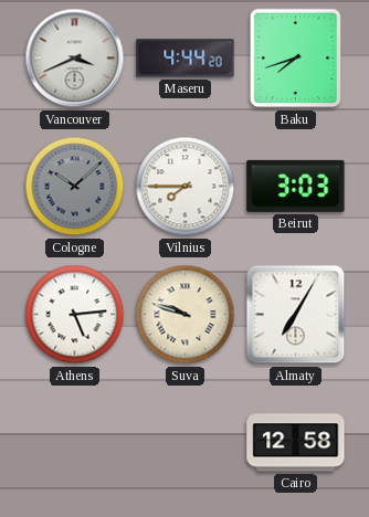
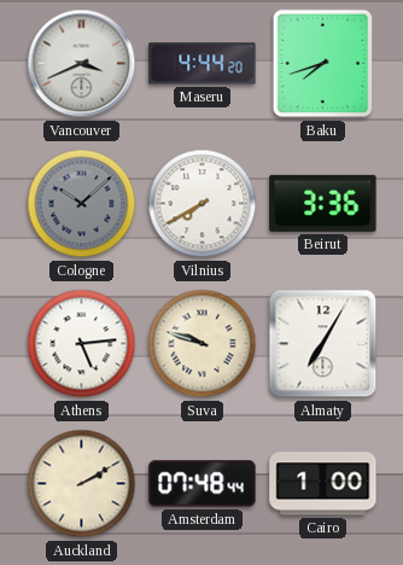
Vilnius: 7:45 -> 7:40 (203, 204)
Beirut: 3:03 -> 3:36 (323, 203)
Auckland: none -> 2:10 (82, 484)
Amsterdam: none -> 07:48 (203, 484)
Cairo: 12:58 -> 1:00 (323, 484)
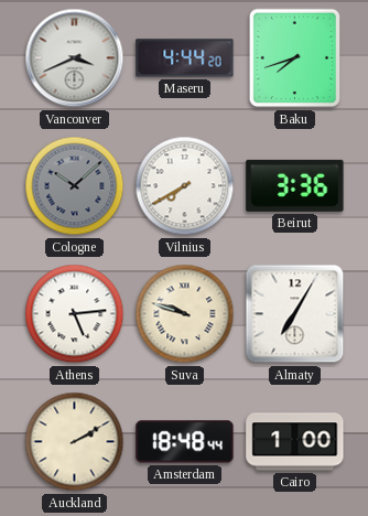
Amsterdam: 07:48 -> 18:48 (185, 442)
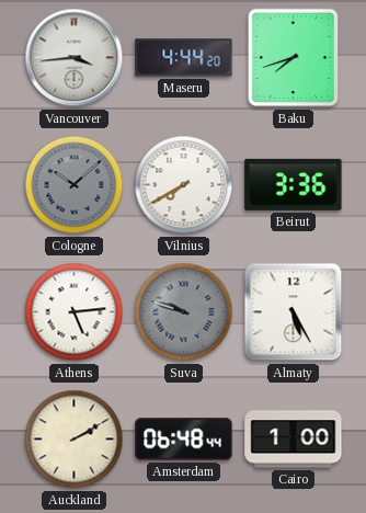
Vancouver: 3:41 -> 3:44 (75, 58)
Suva dial: cream -> grey (184, 312)
Almaty: 7:05 -> 5:25 (294, 312)
Amsterdam: 18:48 -> 06:48 (184, 440)
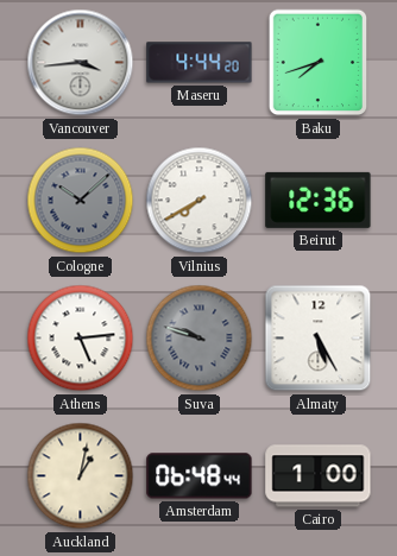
Beirut: 3:36 -> 12:36 (319, 200)
Auckland: 2:10 -> 1:02 (81, 476)
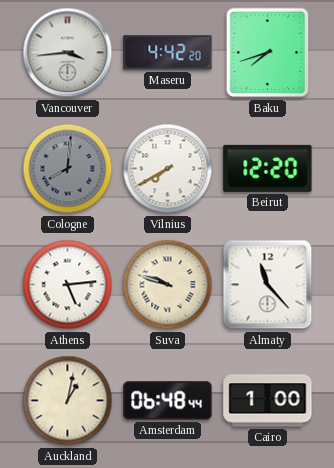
Maseru: 4:44 -> 4:42 (168, 53)
Cologne: 10:08 -> 8:01 (68, 169)
Beirut: 12:36 -> 12:20 (268, 168)
Suva dial: grey -> cream (168, 285)
Almaty: 5:25 -> 11:23 (268, 285)
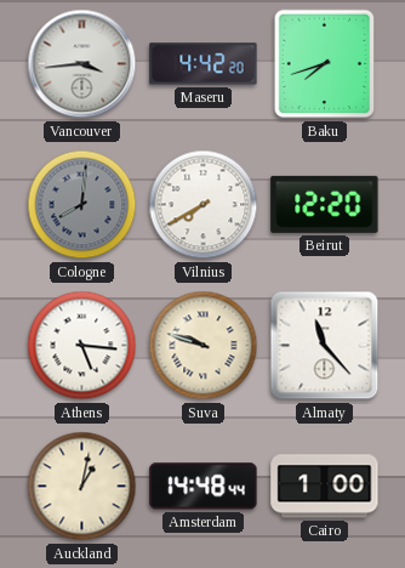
Athens: 5:14 -> 5:16 (82, 346)
Amsterdam: 06:48 -> 14:48 (204, 487)
